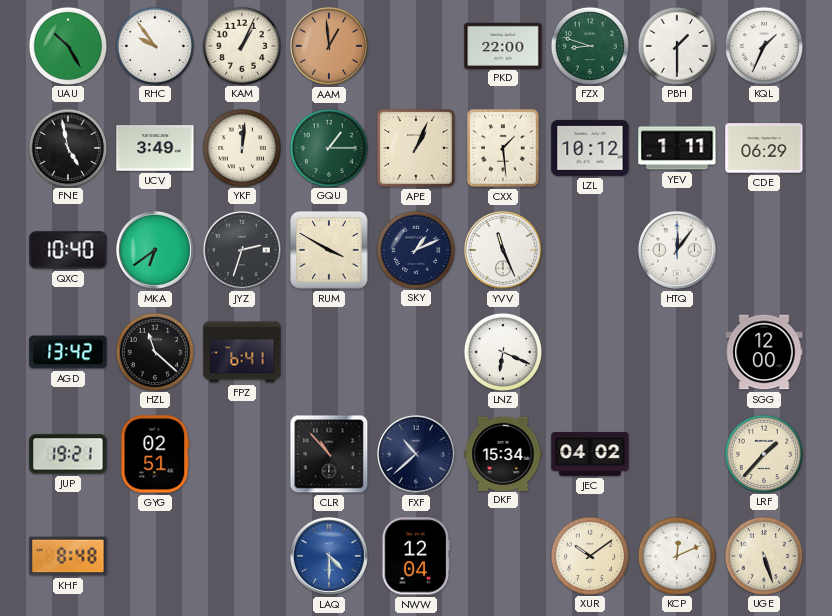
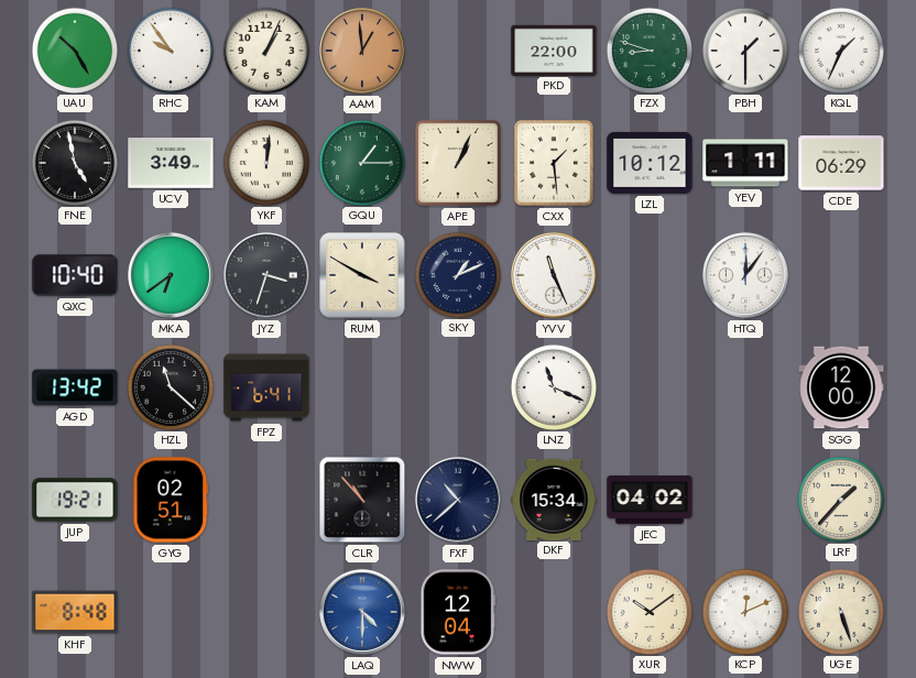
JYZ: 2:33 -> 3:33 (266, 275)
LNZ: 6:19 -> 11:19 (553, 386)
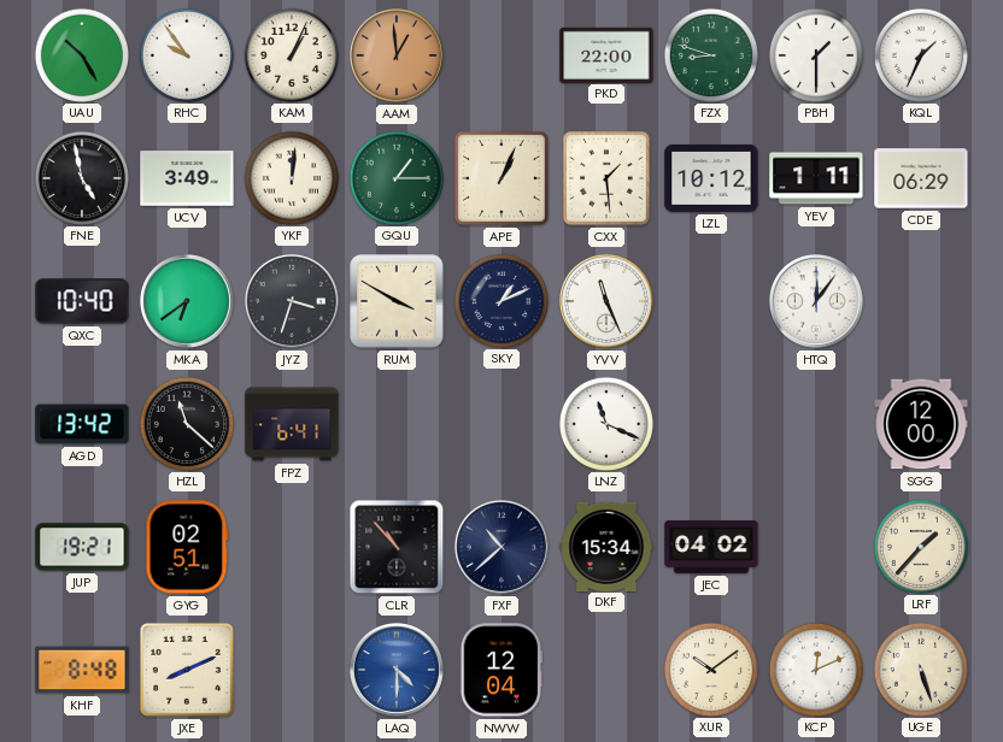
JXE: none -> 8:11 (187, 670)
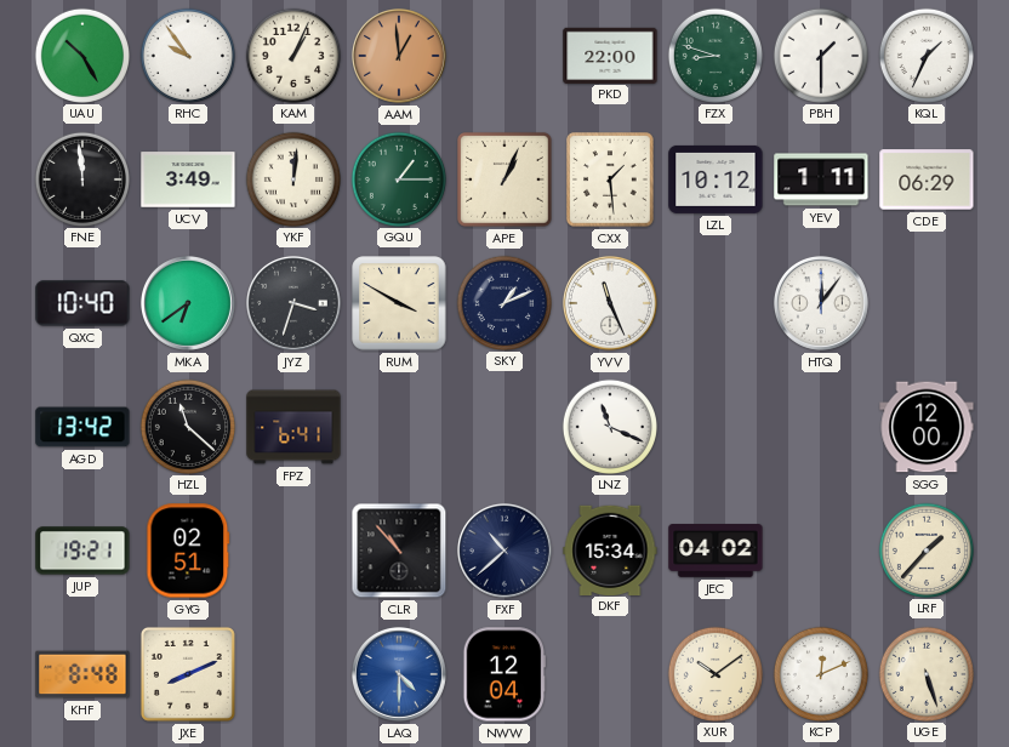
FNE: 4:58 -> 11:59 (81, 178)
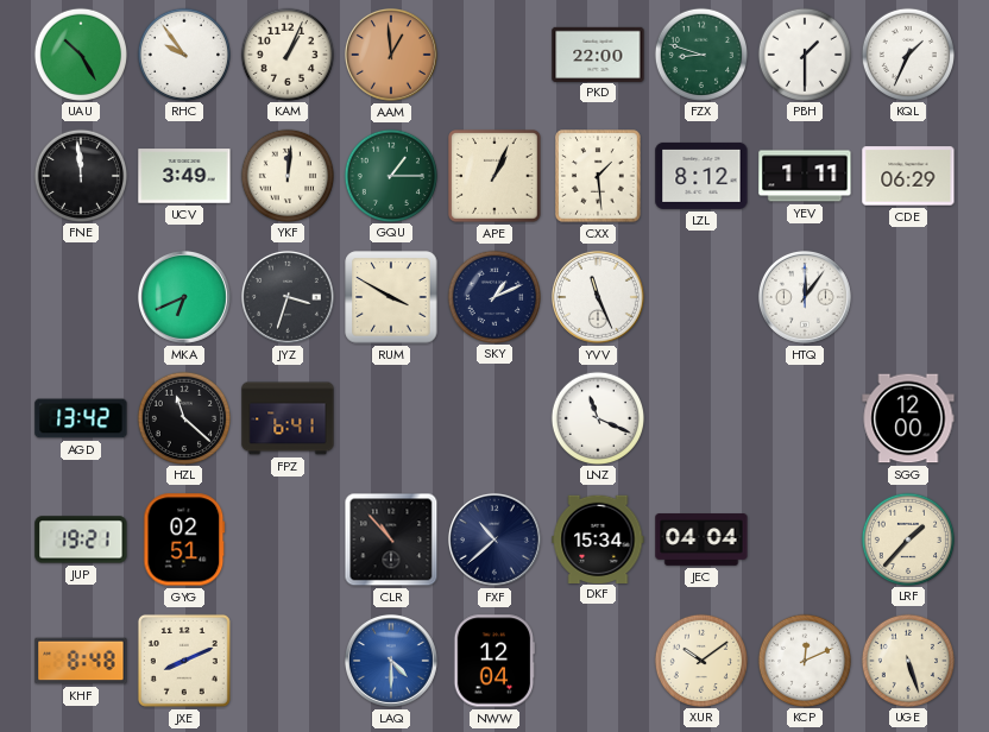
LZL: 10:12 -> 8:12 (701, 176)
QXC: 10:40 -> none (82, 303)
MKA: 6:39 -> 6:41 (184, 297)
JEC: 04:02 -> 04:04 (701, 539)
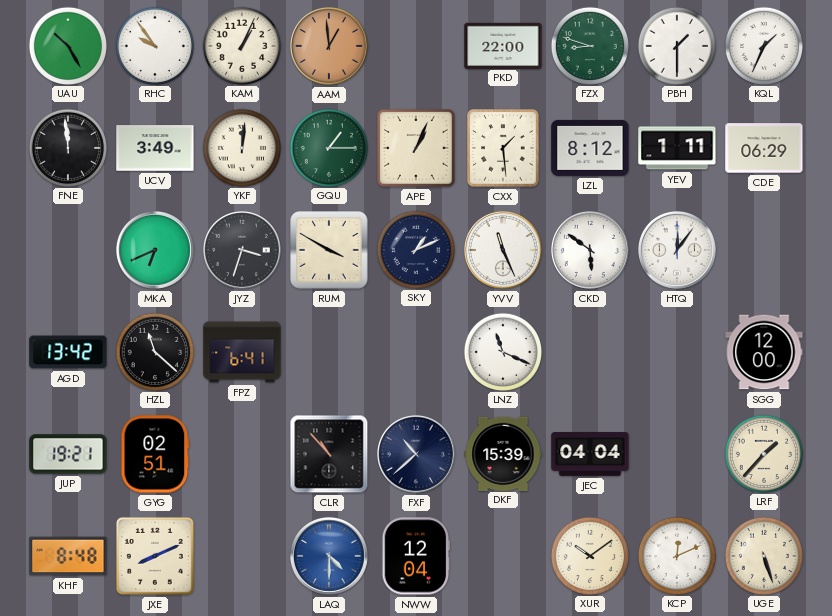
CKD: none -> 5:51 (590, 250)
DKF: 15:34 -> 15:39 (503, 453)
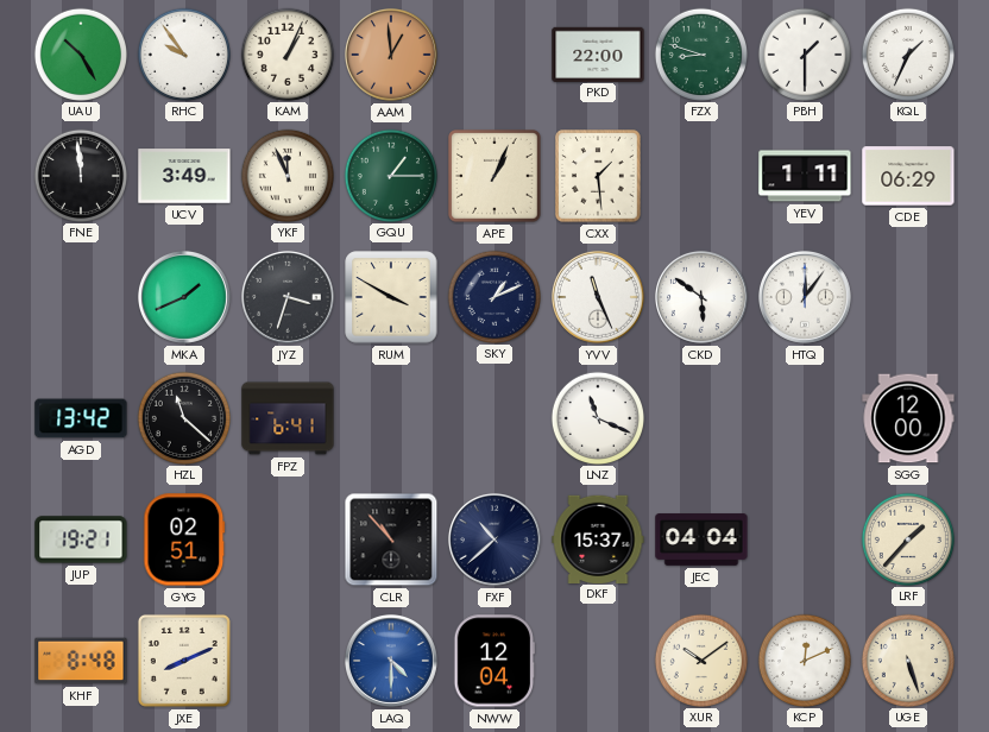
YKF: 12:01 -> 11:56 (286, 175)
LZL: 8:12 -> none (590, 148)
MKA: 6:41 -> 1:41 (184, 297)
DKF: 15:39 -> 15:37 (598, 538)
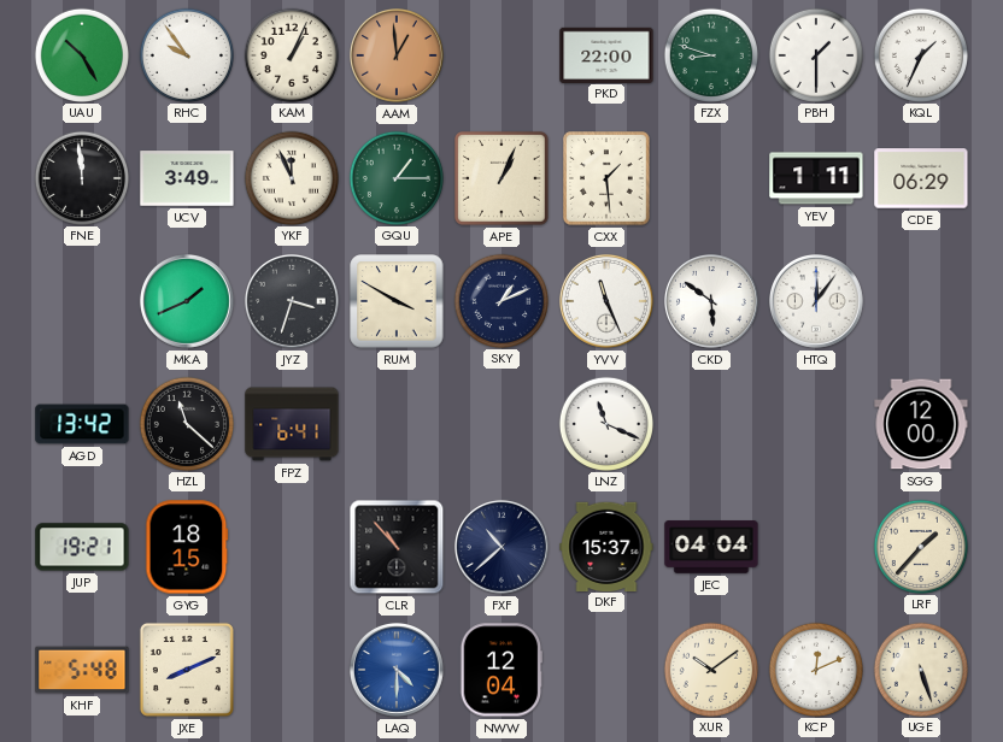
GYG: 02:51 -> 18:15 (187, 547)
KHF: 8:48 -> 5:48 (82, 670)
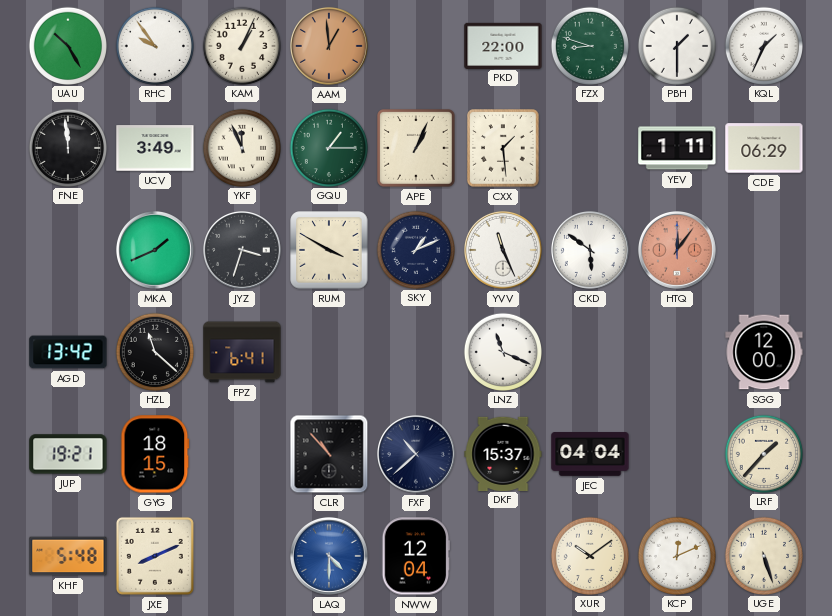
HTQ dial: white -> salmon (677, 250)
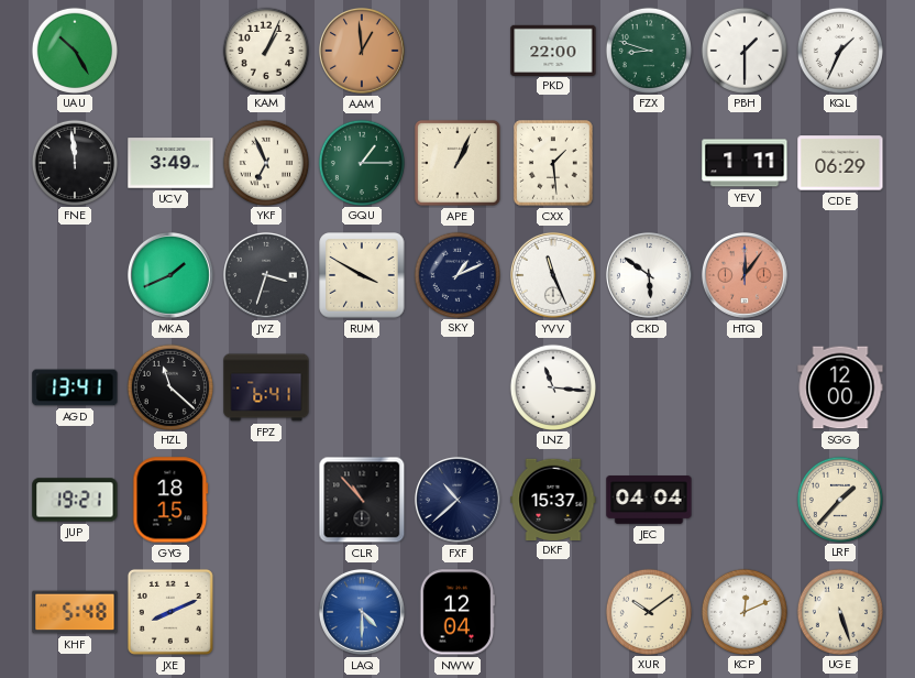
RHC: 9:54 -> none (154, 45)
YKF: 11:56 -> 6:56 (265, 162)
AGD: 13:42 -> 13:41 (75, 387)
LNZ: 11:19 -> 11:16 (552, 386)
